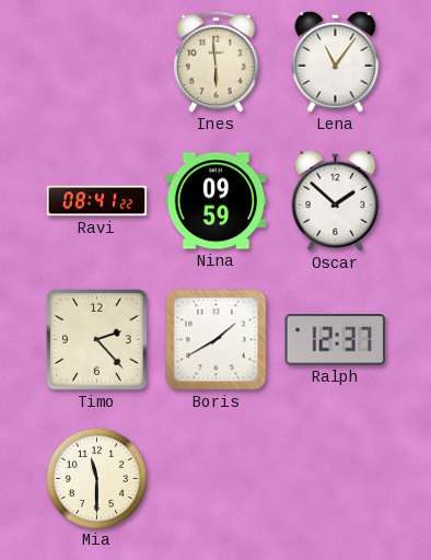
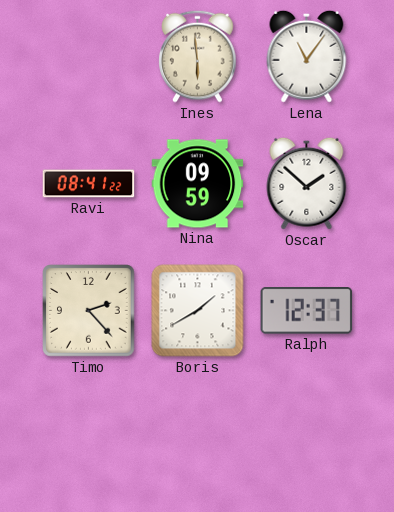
Mia: 11:30 -> none (96, 478)
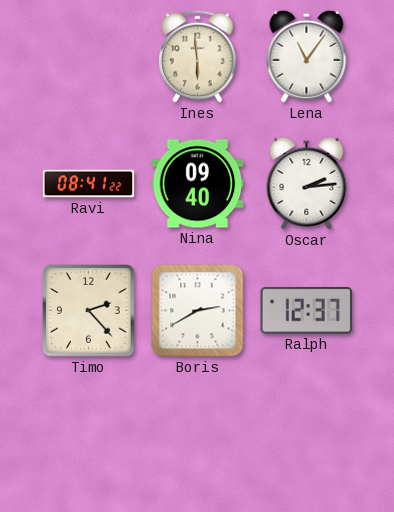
Nina: 09:59 -> 09:40 (198, 184)
Oscar: 1:52 -> 2:14 (307, 183)
Boris: 1:40 -> 2:40 (198, 311)
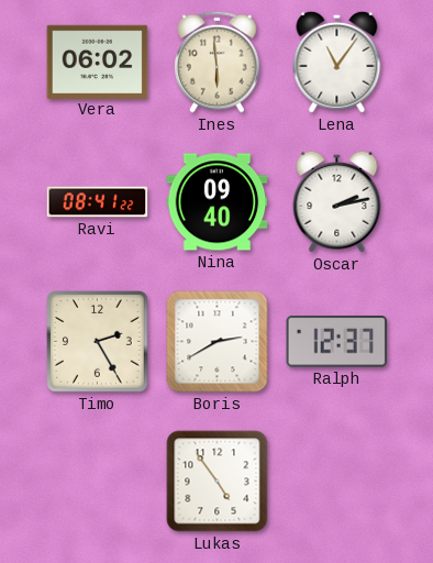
Vera: none -> 06:02 (98, 62)
Oscar: 2:14 -> 2:13 (337, 201)
Timo: 2:23 -> 2:25 (98, 342)
Lukas: none -> 4:54 (218, 482)
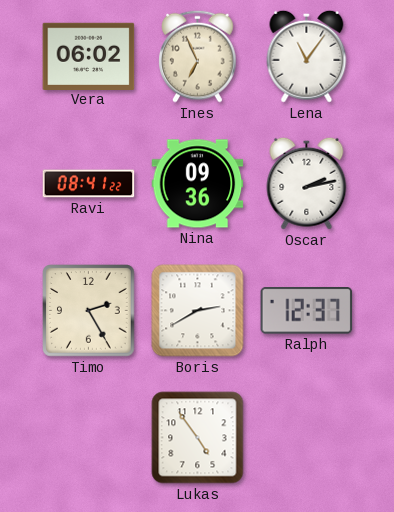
Ines: 5:59 -> 6:56 (198, 56)
Nina: 09:40 -> 09:36 (198, 184)
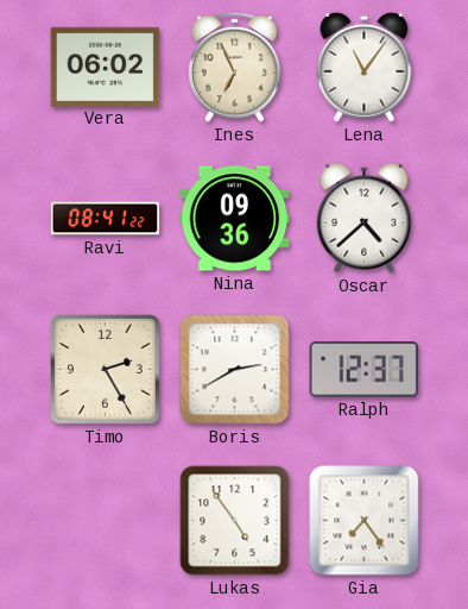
Oscar: 2:13 -> 4:38 (365, 218)
Gia: none -> 7:24 (365, 521)
